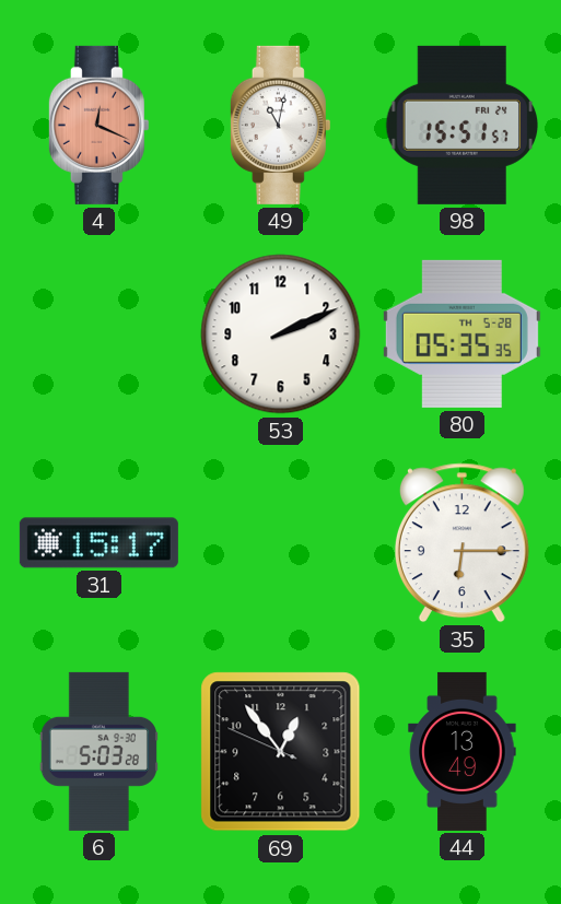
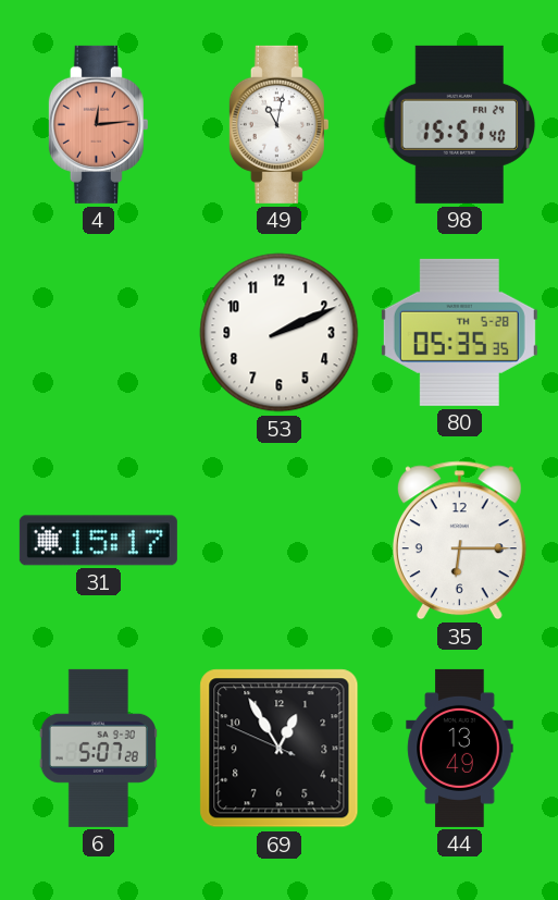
4: 12:19 -> 12:14 (98, 124)
98: 15:51:57 -> 15:51:40 (460, 124)
6: 5:03 -> 5:07 (98, 748)
69: 12:53 -> 12:54 (280, 749)
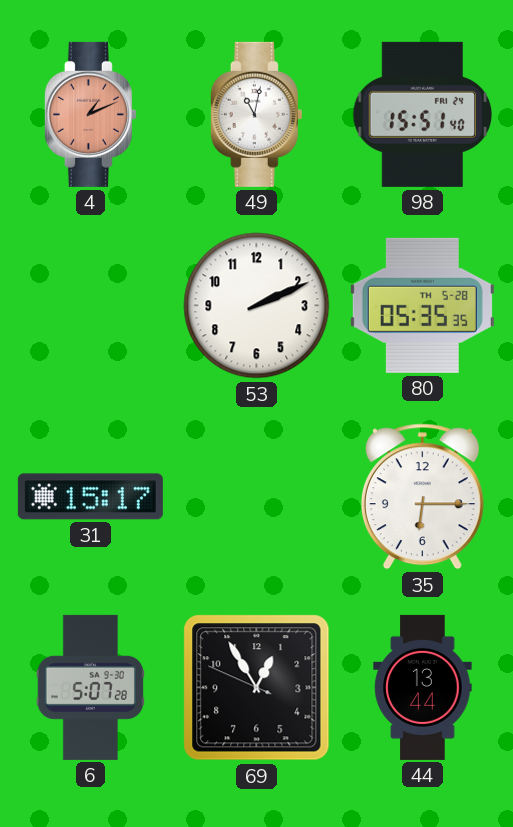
4: 12:14 -> 1:11 (90, 114)
44: 13:49 -> 13:44 (423, 687)
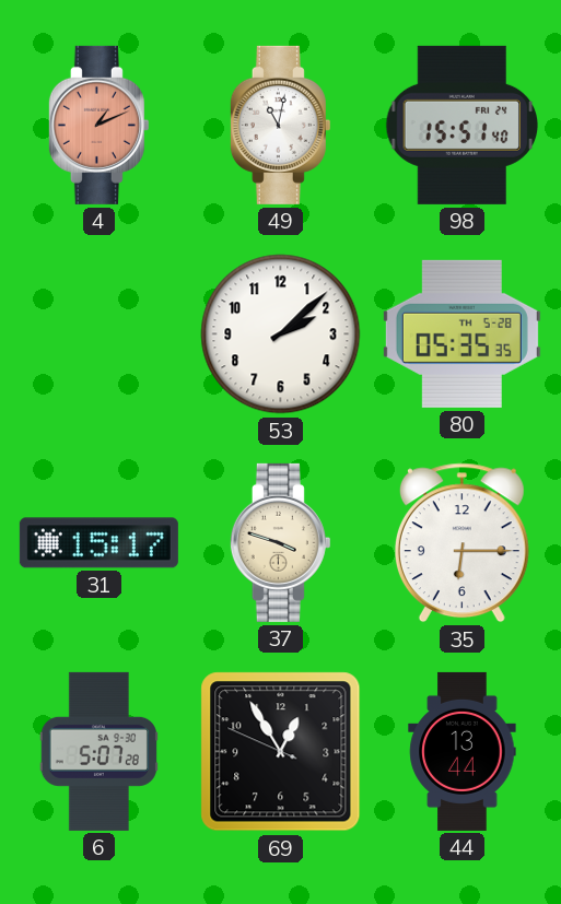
53: 2:11 -> 2:08 (281, 334)
37: none -> 3:48 (280, 542)
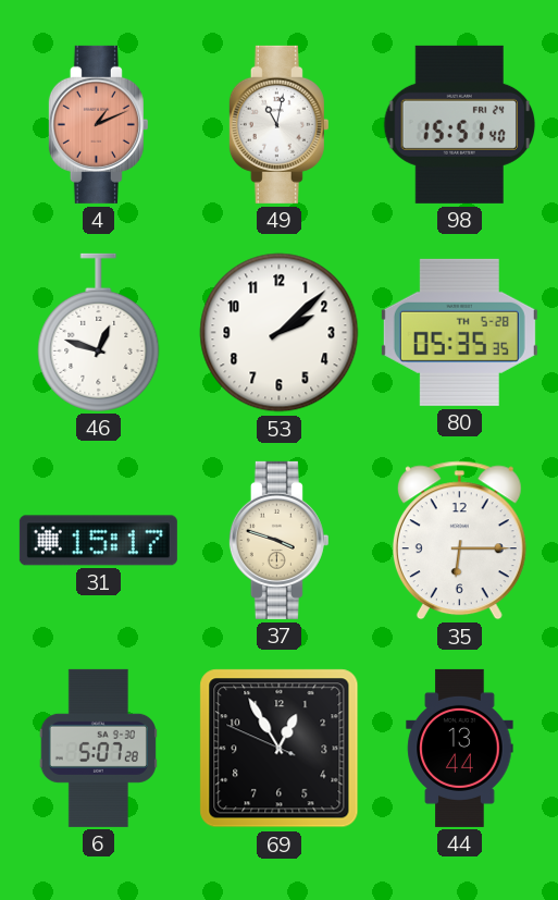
46: none -> 12:48 (99, 332)
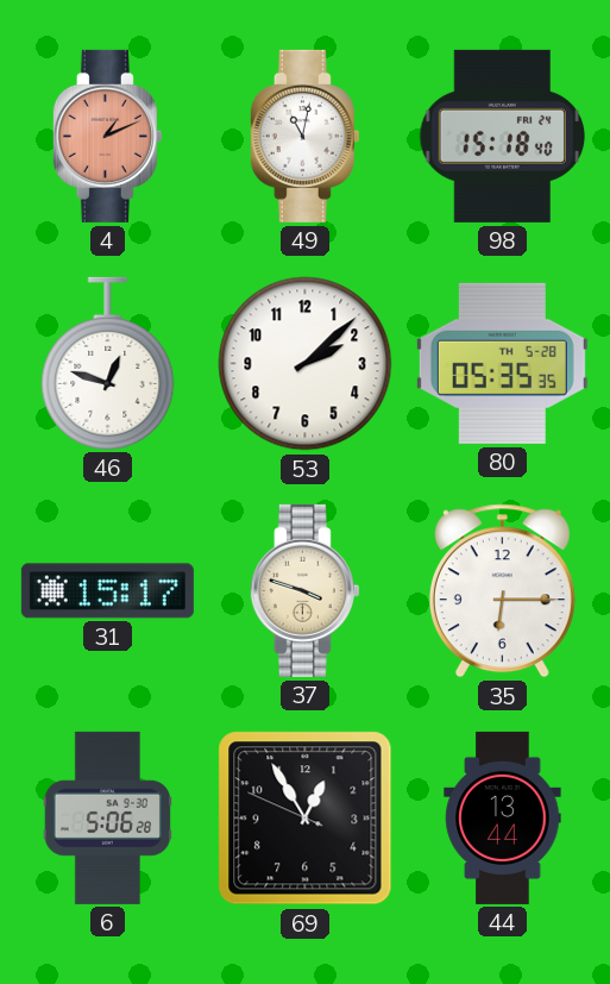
98: 15:51 -> 15:18 (503, 136)
6: 5:07 -> 5:06 (107, 817)
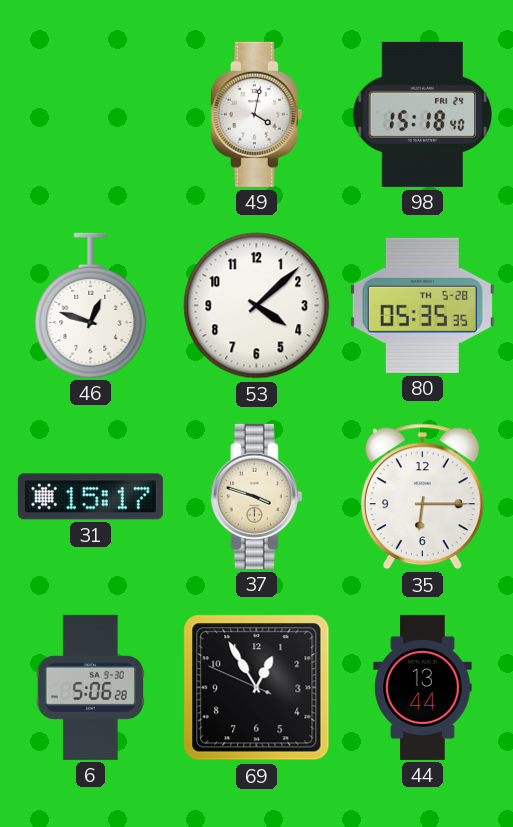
4: 1:11 -> none (107, 136)
49: 11:02 -> 4:02 (256, 114)
53: 2:08 -> 4:08 (257, 306)
